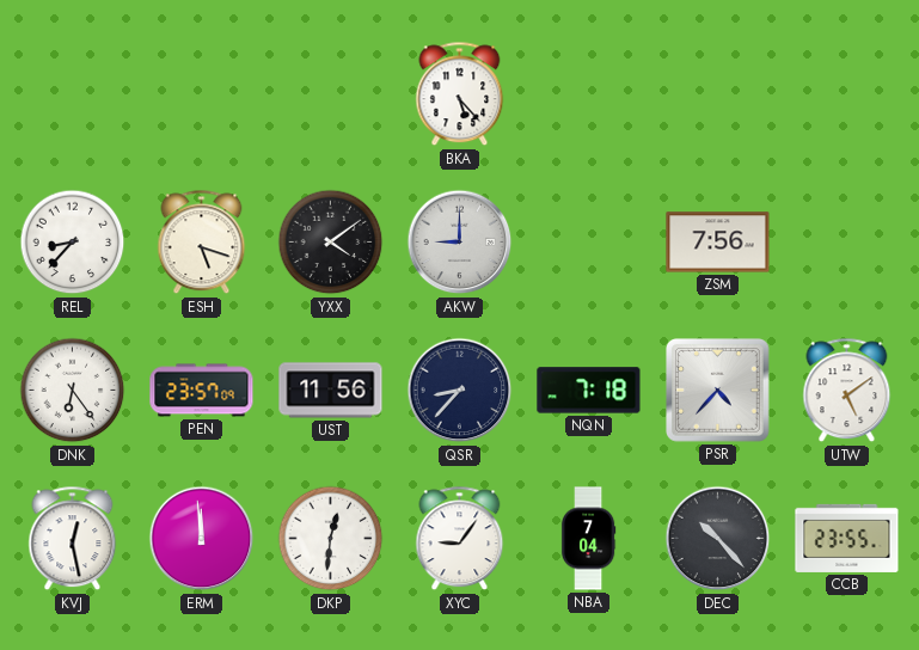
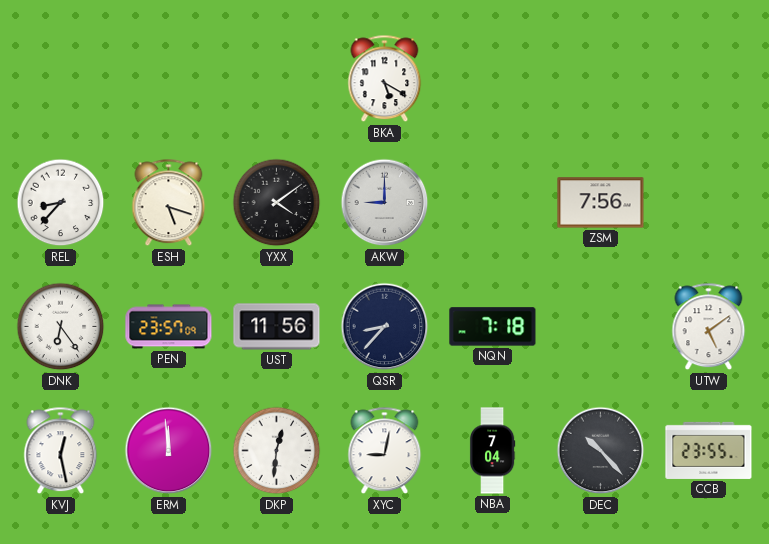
BKA: 5:23 -> 5:20 (385, 79)
PSR: 4:37 -> none (718, 391)
XYC: 9:06 -> 9:02 (385, 451)
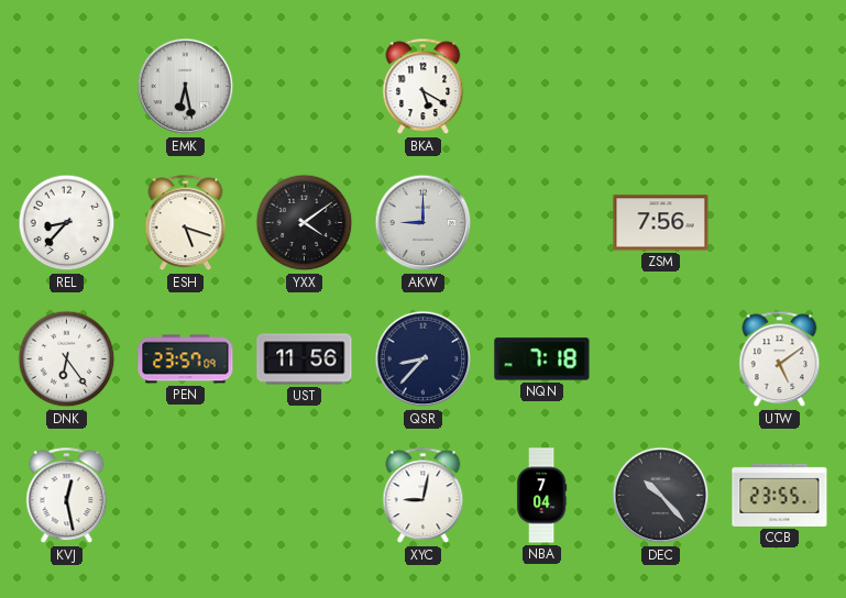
EMK: none -> 6:28 (186, 87)
ERM: 11:59 -> none (169, 451)
DKP: 12:31 -> none (277, 451)
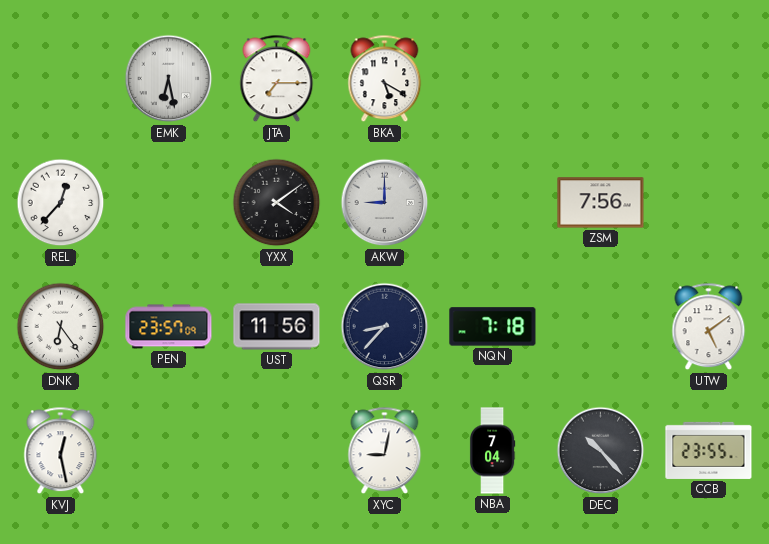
JTA: none -> 7:15 (277, 79)
REL: 8:37 -> 12:37 (61, 203)
ESH: 5:18 -> none (186, 223)
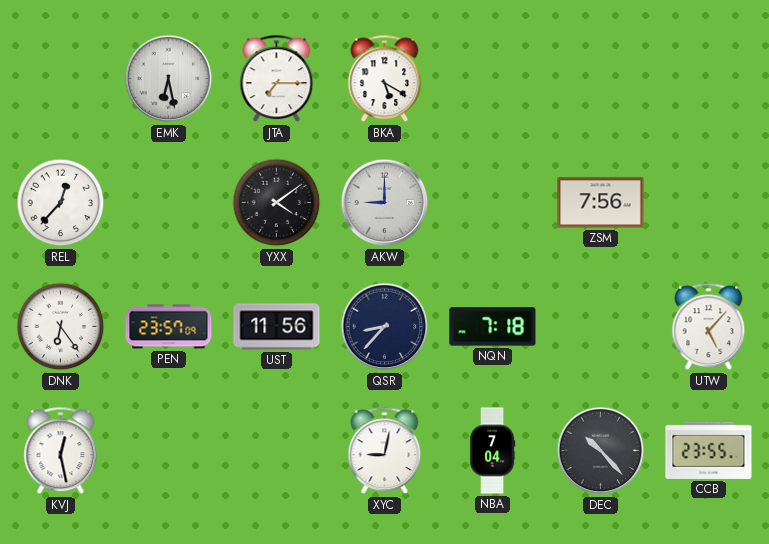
UTW: 5:09 -> 5:07 (709, 327)
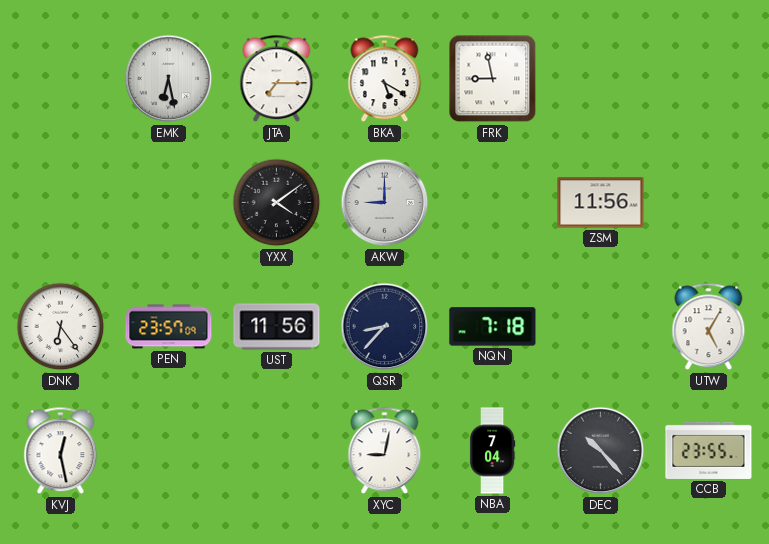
FRK: none -> 8:58 (493, 79)
REL: 12:37 -> none (61, 203)
ZSM: 7:56 -> 11:56 (601, 203)
UTW: 5:07 -> 5:05 (709, 327)
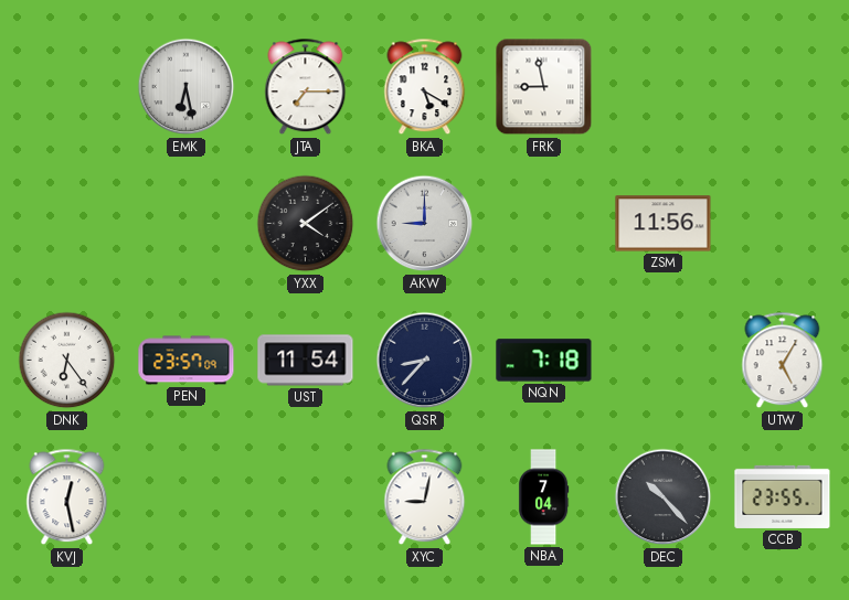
UST: 11:56 -> 11:54 (306, 361)
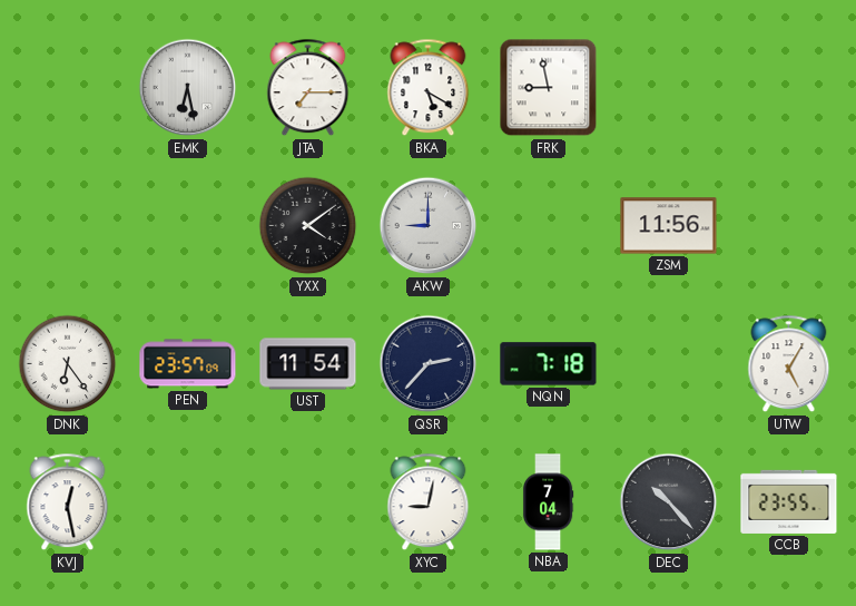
QSR: 8:37 -> 2:37 (429, 364)
